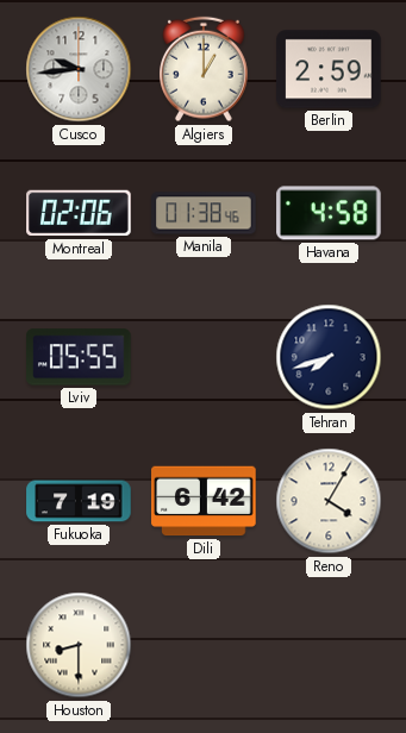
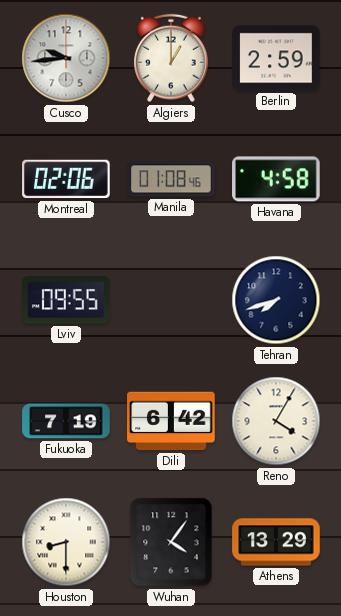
Manila: 01:38 -> 01:08 (171, 179)
Lviv: 05:55 -> 09:55 (67, 300)
Wuhan: none -> 4:06 (171, 542)
Athens: none -> 13:29 (276, 542)
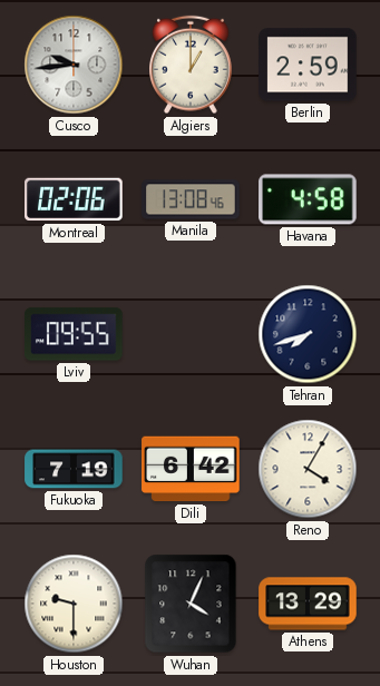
Manila: 01:08 -> 13:08 (191, 199)
Houston: 8:30 -> 9:30 (74, 604)
Wuhan: 4:06 -> 4:04 (191, 604)
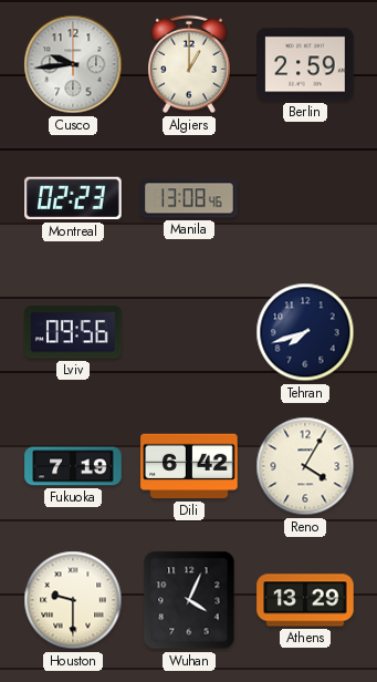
Montreal: 02:06 -> 02:23 (73, 198)
Havana: 4:58 -> none (308, 199)
Lviv: 09:55 -> 09:56 (74, 332)
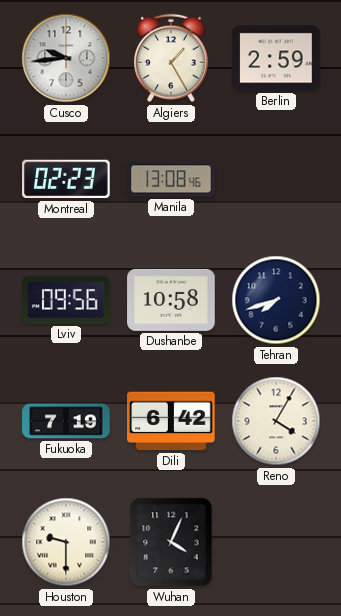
Algiers: 1:00 -> 1:25 (172, 58)
Dushanbe: none -> 10:58 (171, 300)
Athens: 13:29 -> none (305, 600)
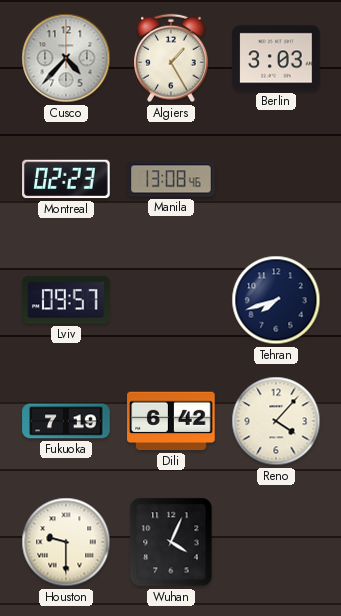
Cusco: 9:44 -> 4:37 (66, 58)
Berlin: 2:59 -> 3:03 (276, 58)
Lviv: 09:56 -> 09:57 (67, 300)
Dushanbe: 10:58 -> none (171, 300)
Reno: 4:05 -> 4:07 (276, 421)
